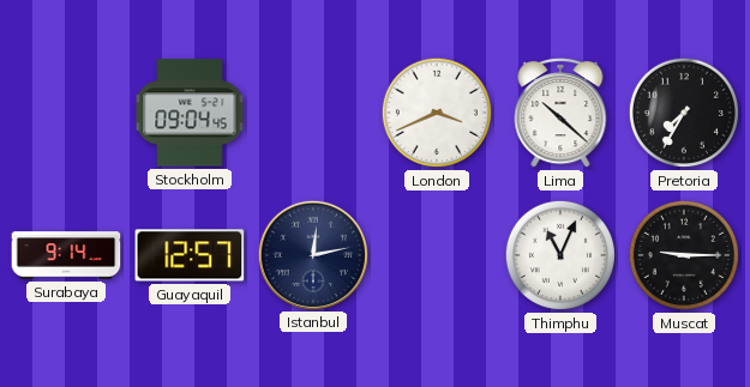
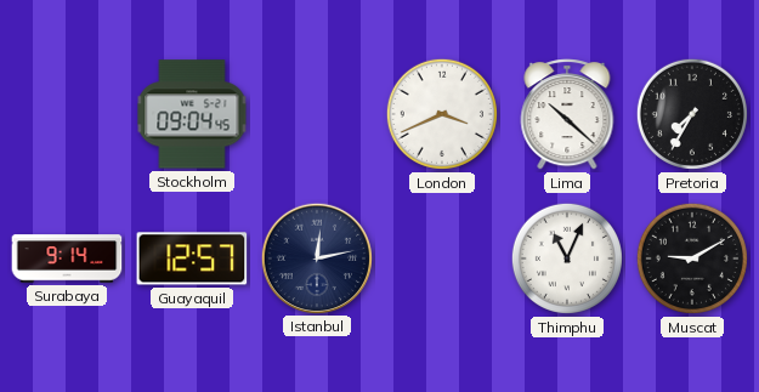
Muscat: 9:15 -> 9:10 (692, 259)
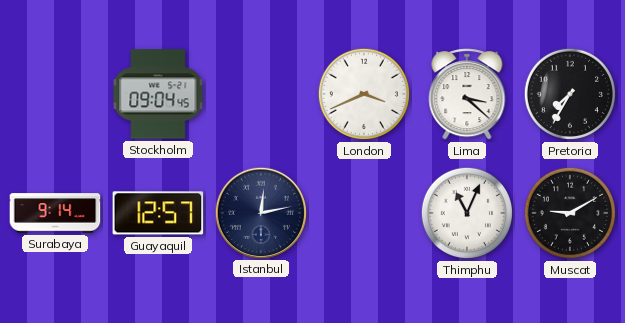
Lima: 10:22 -> 3:22 (467, 94)
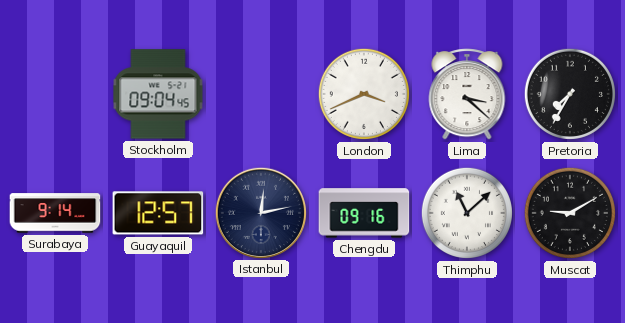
Chengdu: none -> 09:16 (364, 213)
Thimphu: 11:04 -> 11:08 (467, 213)
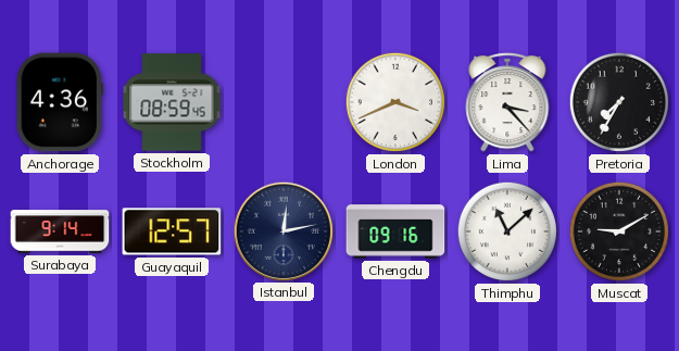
Anchorage: none -> 4:36 (60, 102)
Stockholm: 09:04 -> 08:59 (172, 102)
Lima: 3:22 -> 3:23 (507, 102)
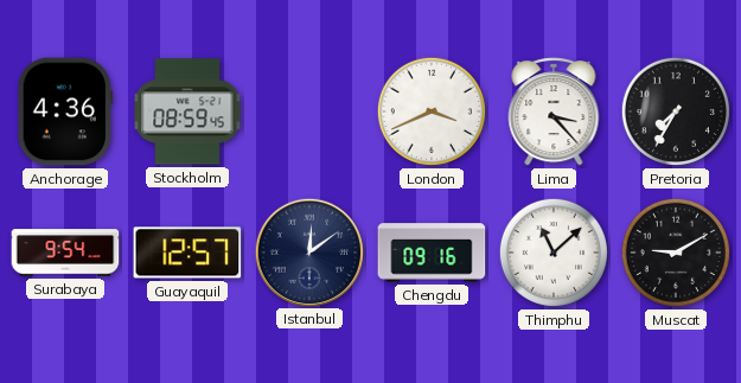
Surabaya: 9:14 -> 9:54 (65, 253)
Istanbul: 12:13 -> 12:09 (308, 251)
